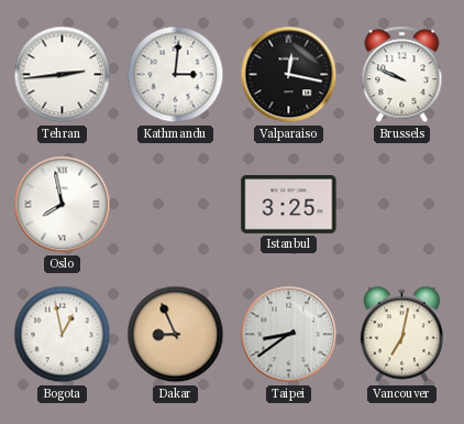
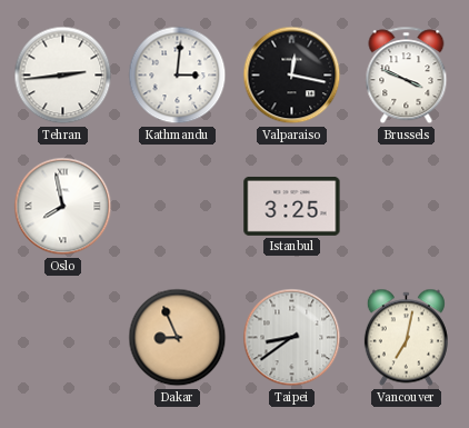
Brussels: 9:49 -> 3:49 (407, 76)
Bogota: 12:58 -> none (63, 335)
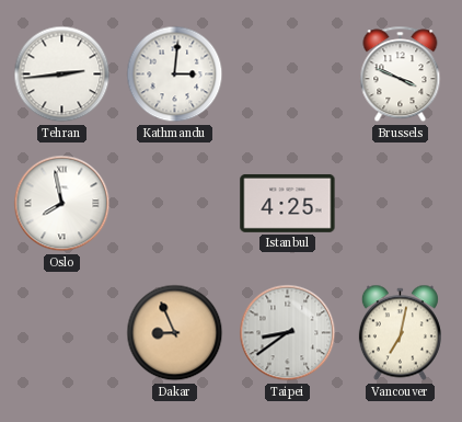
Valparaiso: 12:17 -> none (292, 76)
Istanbul: 3:25 -> 4:25 (288, 203)
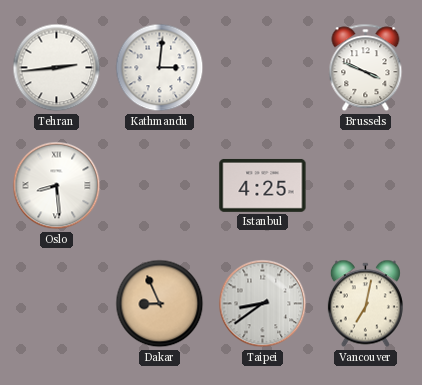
Oslo: 7:58 -> 8:29 (57, 186)
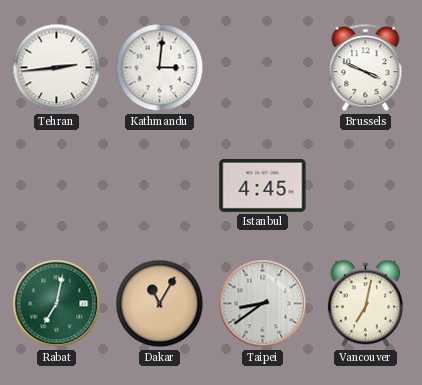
Oslo: 8:29 -> none (57, 186)
Istanbul: 4:25 -> 4:45 (263, 185)
Rabat: none -> 7:02 (57, 304)
Dakar: 8:56 -> 11:05 (160, 304)
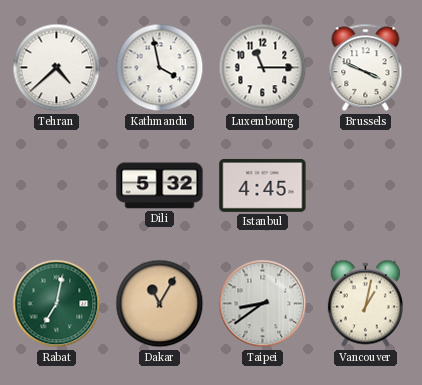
Tehran: 2:44 -> 4:38 (57, 68)
Kathmandu: 3:01 -> 3:58 (160, 68)
Luxembourg: none -> 11:15 (263, 68)
Dili: none -> 5:32 (160, 186)
Vancouver: 7:02 -> 1:02 (365, 304)
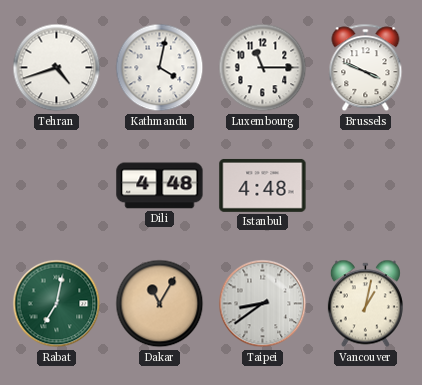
Tehran: 4:38 -> 4:42 (57, 68)
Kathmandu: 3:58 -> 4:02 (160, 68)
Dili: 5:32 -> 4:48 (160, 186)
Istanbul: 4:45 -> 4:48 (263, 185)
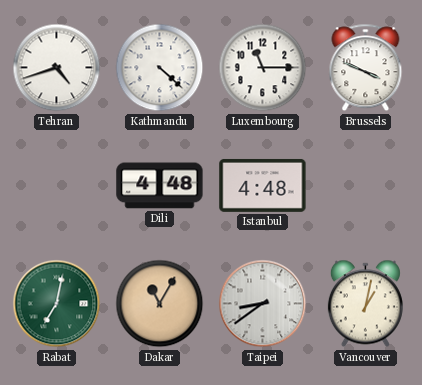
Kathmandu: 4:02 -> 4:22 (160, 68)
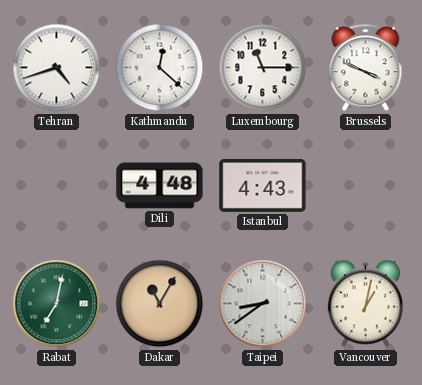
Kathmandu: 4:22 -> 12:22 (160, 68)
Istanbul: 4:48 -> 4:43 (263, 185)
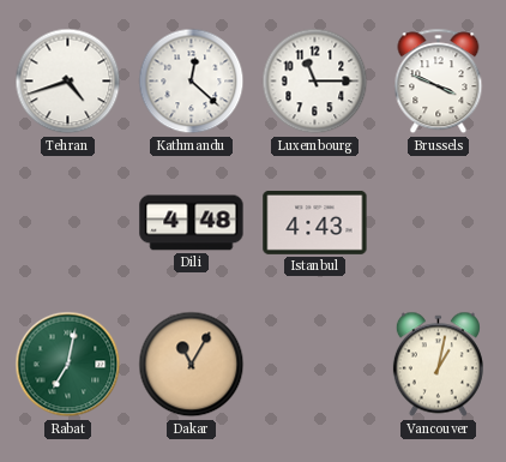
Taipei: 8:39 -> none (263, 304)
